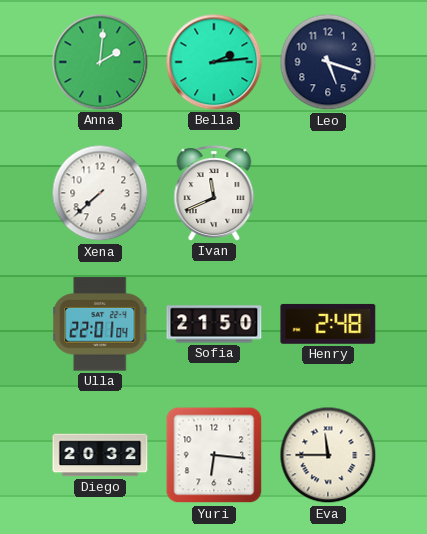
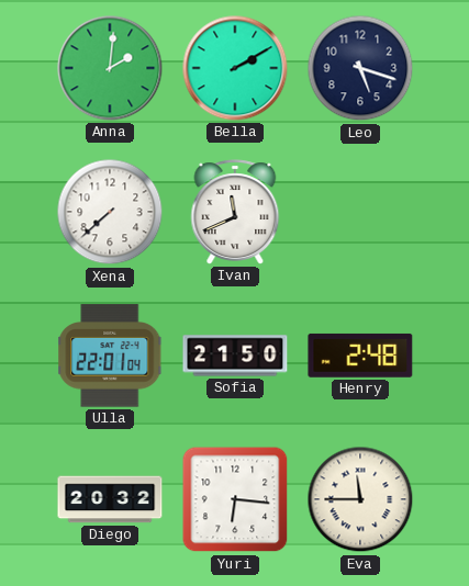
Bella: 2:14 -> 2:10 (235, 68)
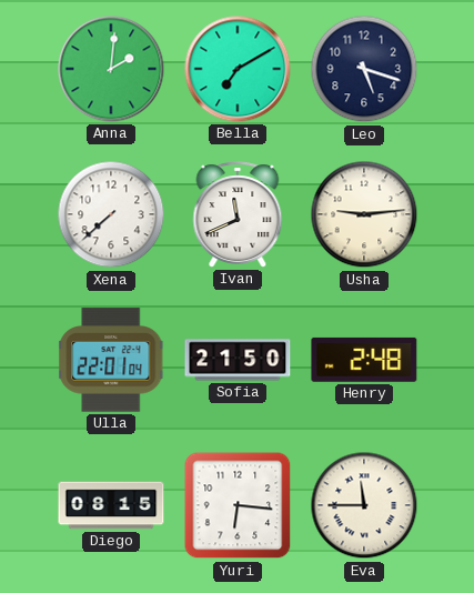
Bella: 2:10 -> 7:10 (238, 69)
Usha: none -> 9:14 (364, 214)
Diego: 20:32 -> 08:15 (111, 505)
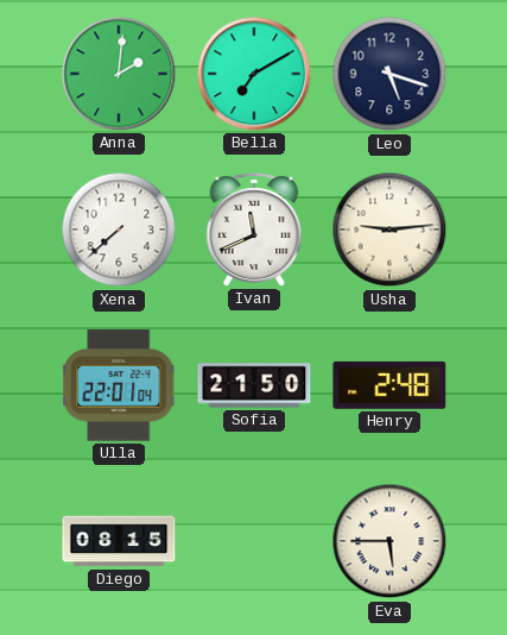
Yuri: 6:16 -> none (238, 505)
Eva: 11:45 -> 5:45 (389, 541)
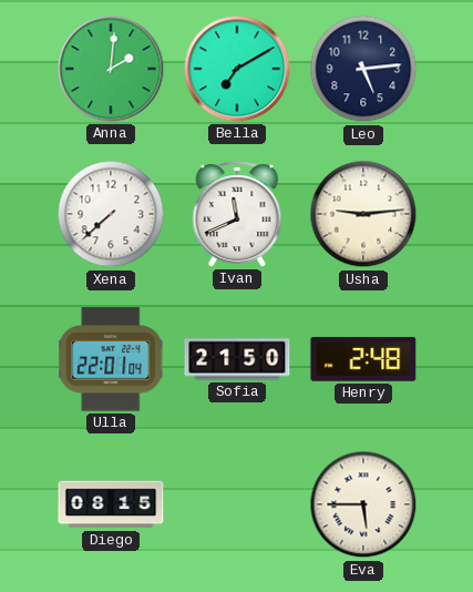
Leo: 5:18 -> 5:14 (363, 69)
